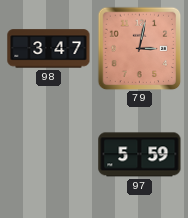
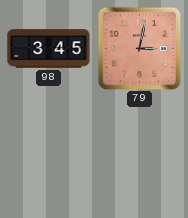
98: 3:47 -> 3:45 (49, 49)
97: 5:59 -> none (140, 155)
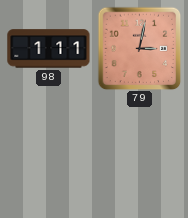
98: 3:45 -> 1:11 (49, 49)
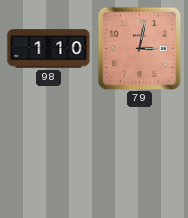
98: 1:11 -> 1:10 (49, 49)
